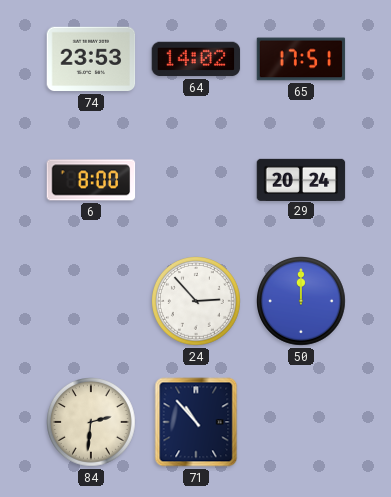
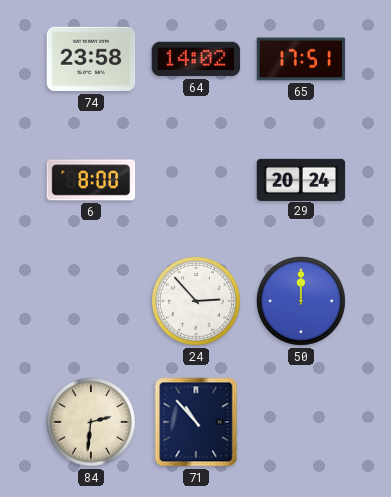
74: 23:53 -> 23:58 (91, 59)
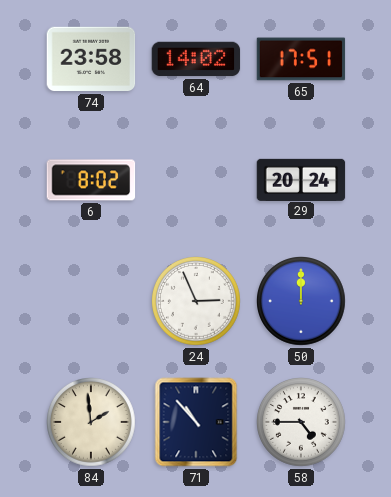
6: 8:00 -> 8:02 (91, 180)
24: 2:53 -> 2:56 (197, 302)
84: 2:31 -> 1:59 (92, 423)
58: none -> 4:45 (302, 423)
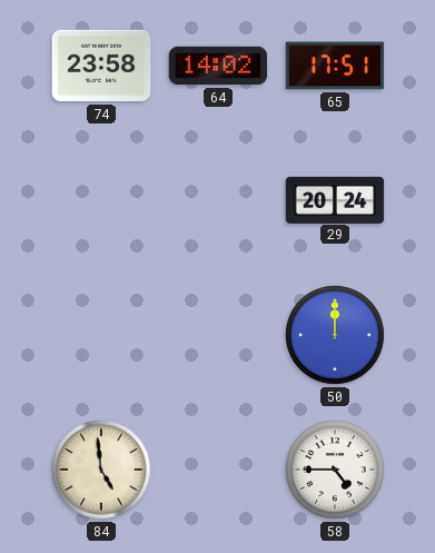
6: 8:02 -> none (91, 180)
24: 2:56 -> none (197, 302)
84: 1:59 -> 4:59 (102, 471)
71: 10:53 -> none (196, 422)
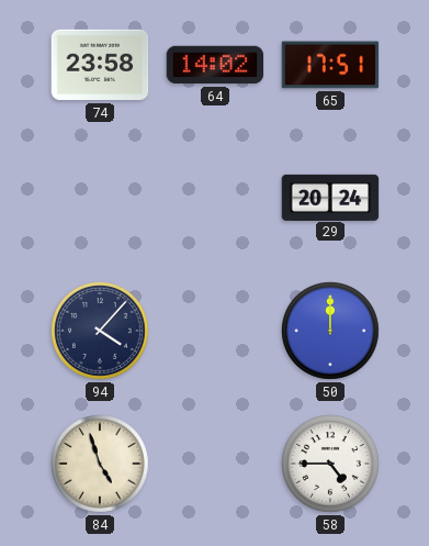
94: none -> 4:07 (101, 332)
84: 4:59 -> 4:57 (101, 465)
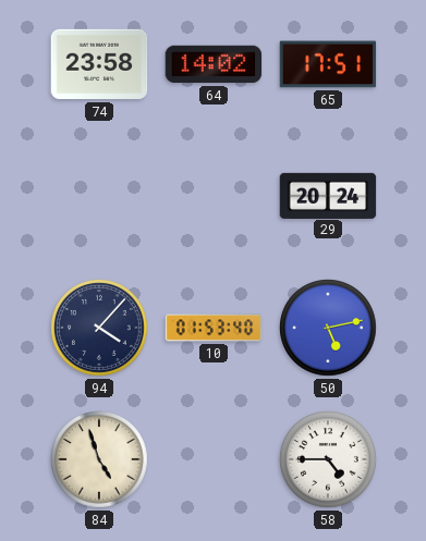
10: none -> 01:53 (214, 328)
50: 12:00 -> 5:13 (329, 329)
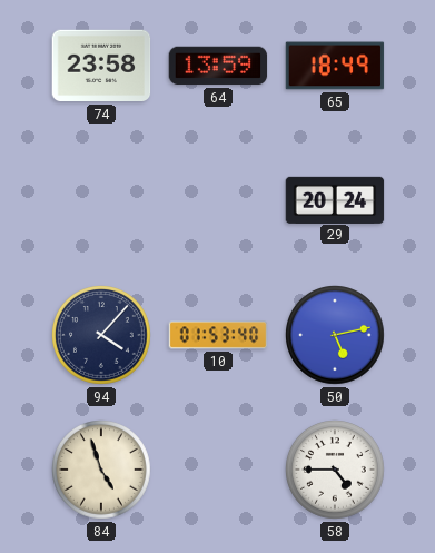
64: 14:02 -> 13:59 (218, 66)
65: 17:51 -> 18:49 (335, 66)
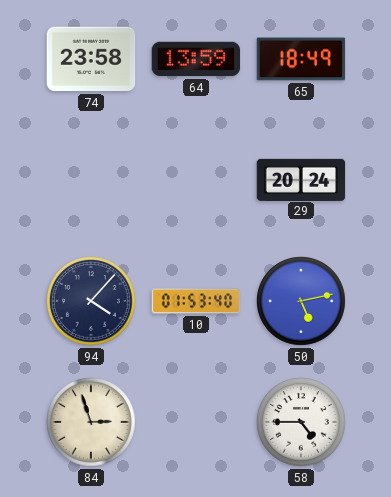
84: 4:57 -> 2:57 (92, 423)
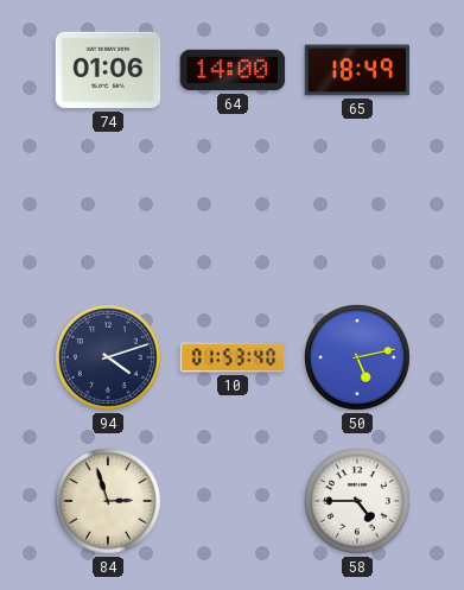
74: 23:58 -> 01:06 (108, 70)
64: 13:59 -> 14:00 (233, 70)
29: 20:24 -> none (301, 179)
94: 4:07 -> 4:12 (109, 359)
